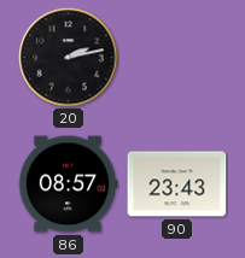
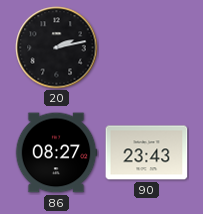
86: 08:57 -> 08:27 (56, 153)
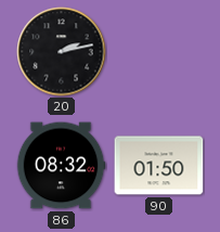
86: 08:27 -> 08:32 (61, 166)
90: 23:43 -> 01:50 (159, 166)
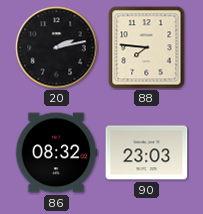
88: none -> 7:46 (147, 48)
90: 01:50 -> 23:03 (147, 153)
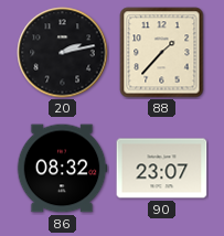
88: 7:46 -> 1:37 (162, 53)
90: 23:03 -> 23:07 (162, 169)
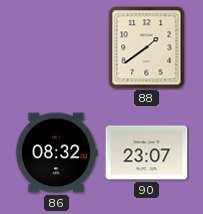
20: 2:13 -> none (63, 53)
88: 1:37 -> 1:39 (147, 48)
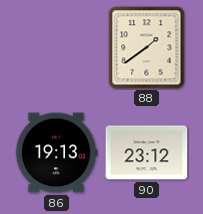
86: 08:32 -> 19:13 (56, 153)
90: 23:07 -> 23:12 (147, 153)
